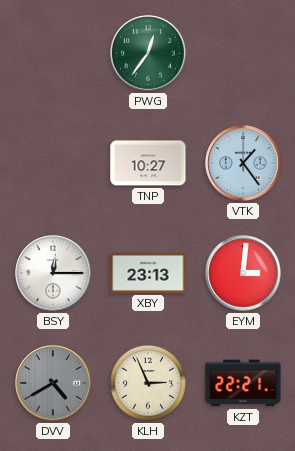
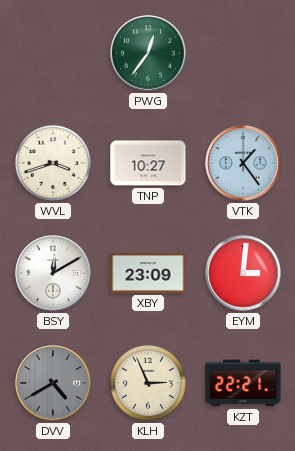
WVL: none -> 3:42 (53, 163)
BSY: 12:15 -> 12:10 (53, 273)
XBY: 23:13 -> 23:09 (148, 273)
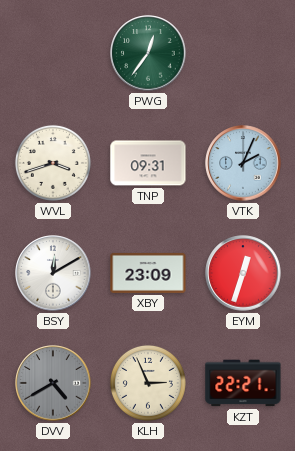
TNP: 10:27 -> 09:31 (148, 163)
VTK: 1:24 -> 2:04 (243, 163)
EYM: 3:01 -> 12:33 (243, 273)
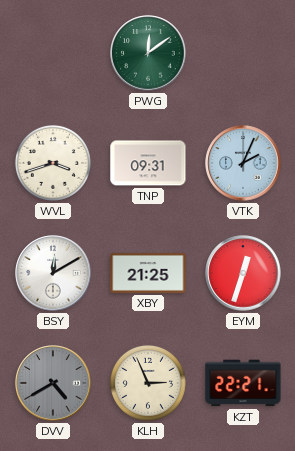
PWG: 12:36 -> 12:09 (148, 53)
XBY: 23:09 -> 21:25 (148, 273)
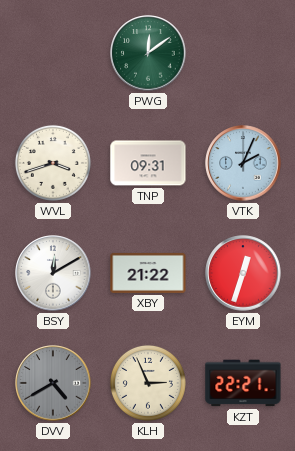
XBY: 21:25 -> 21:22 (148, 273)
